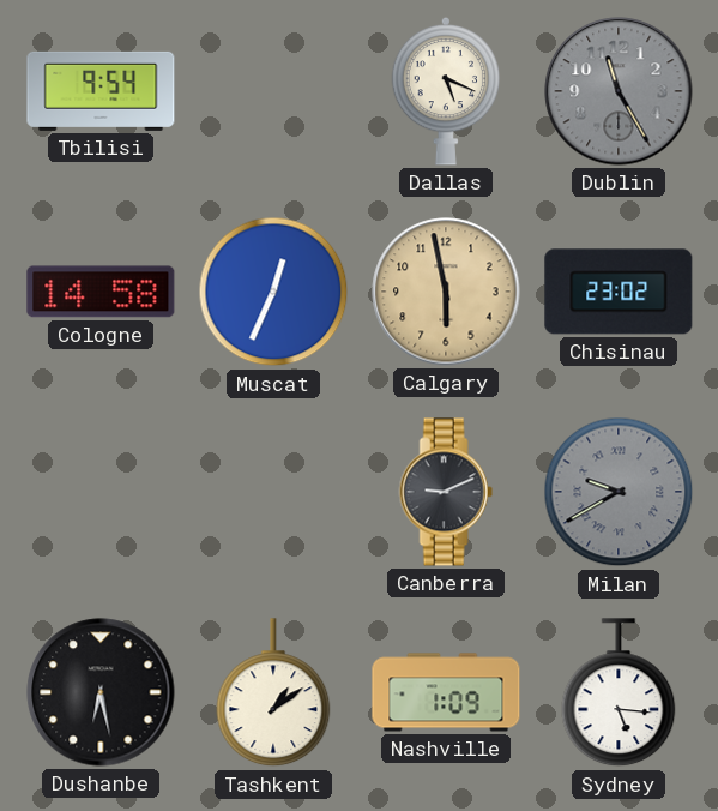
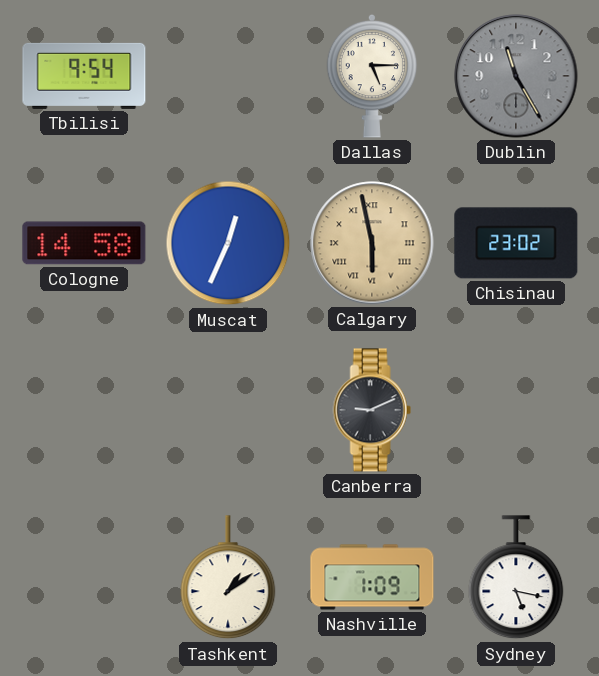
Dallas: 5:19 -> 5:15 (372, 76)
Calgary numerals: Arabic -> Roman (372, 243)
Milan: 9:40 -> none (619, 492)
Dushanbe: 6:28 -> none (101, 692)
Sydney: 5:16 -> 5:17 (516, 578)
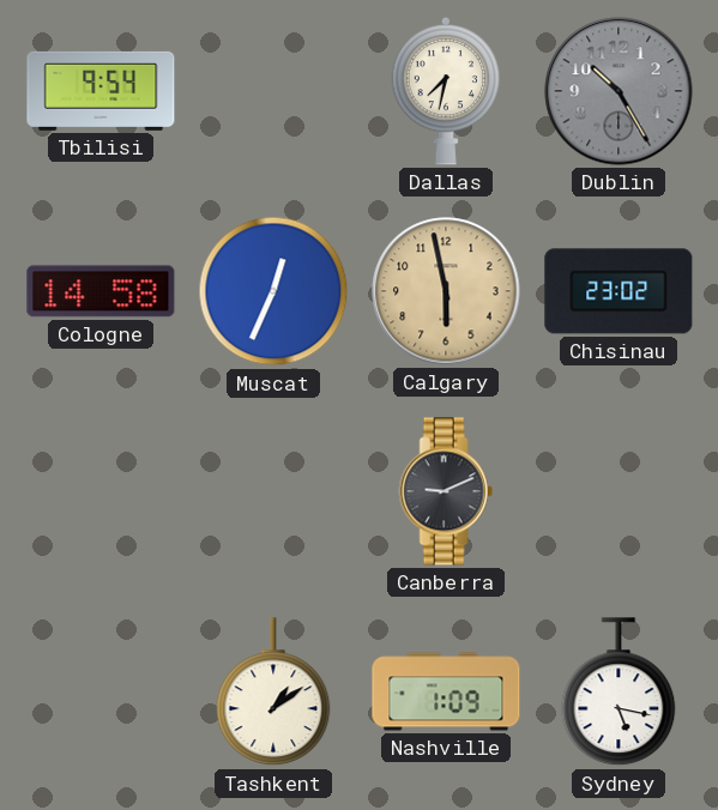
Dallas: 5:15 -> 7:32 (446, 91)
Dublin: 11:25 -> 10:25 (619, 91)
Calgary numerals: Roman -> Arabic (446, 291)
